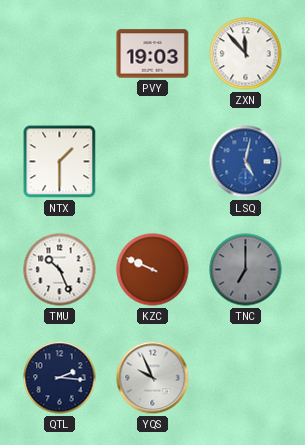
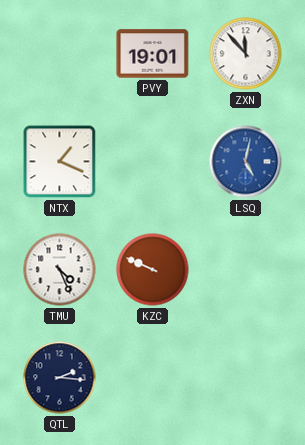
PVY: 19:03 -> 19:01 (153, 54)
NTX: 1:30 -> 1:19 (60, 162)
TMU: 10:26 -> 4:26 (60, 270)
TNC: 7:00 -> none (246, 270)
YQS: 9:56 -> none (153, 378)
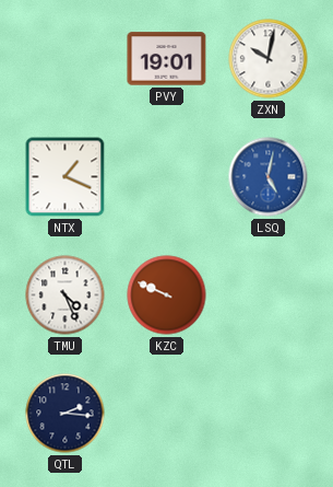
ZXN: 11:53 -> 10:02 (269, 59)
